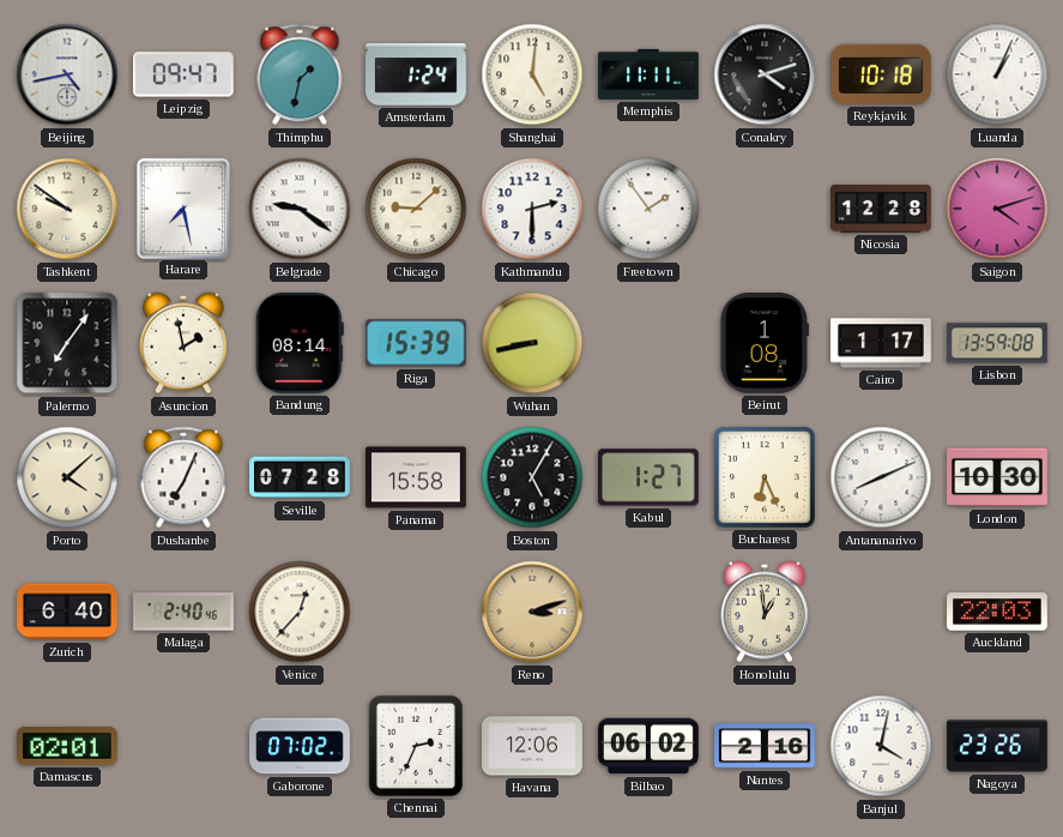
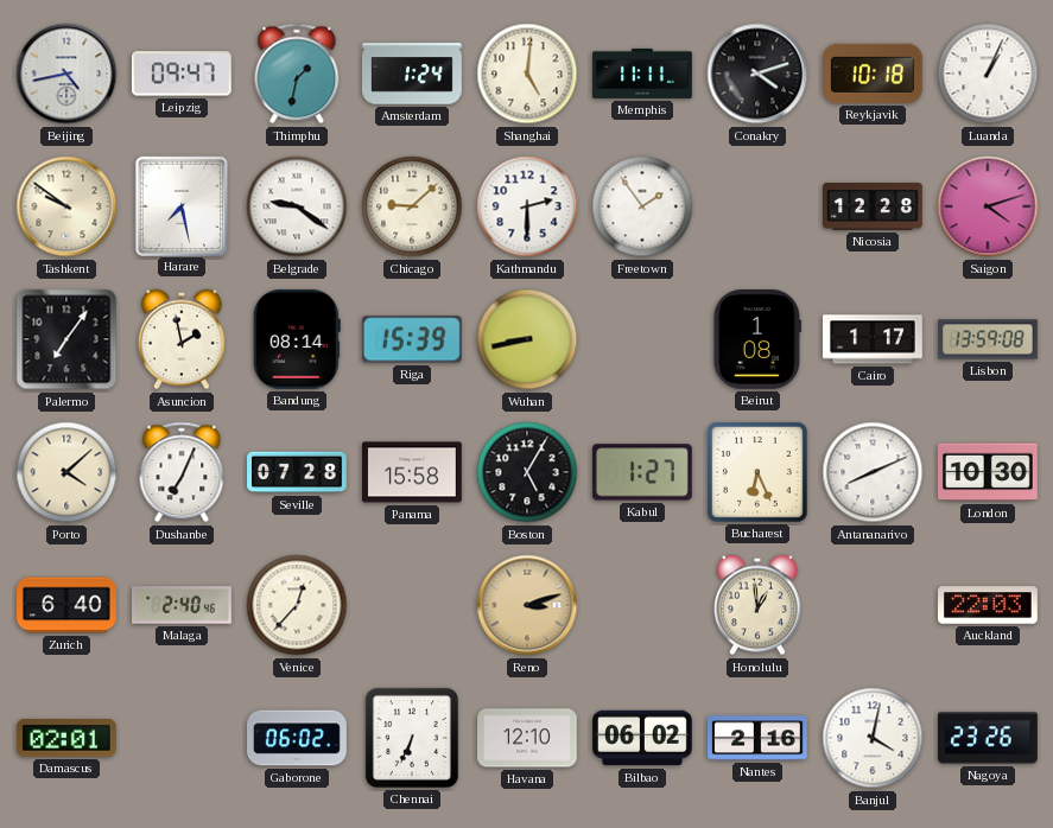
Gaborone: 07:02 -> 06:02 (297, 738)
Chennai: 2:34 -> 6:34 (412, 738)
Havana: 12:06 -> 12:10 (528, 738)
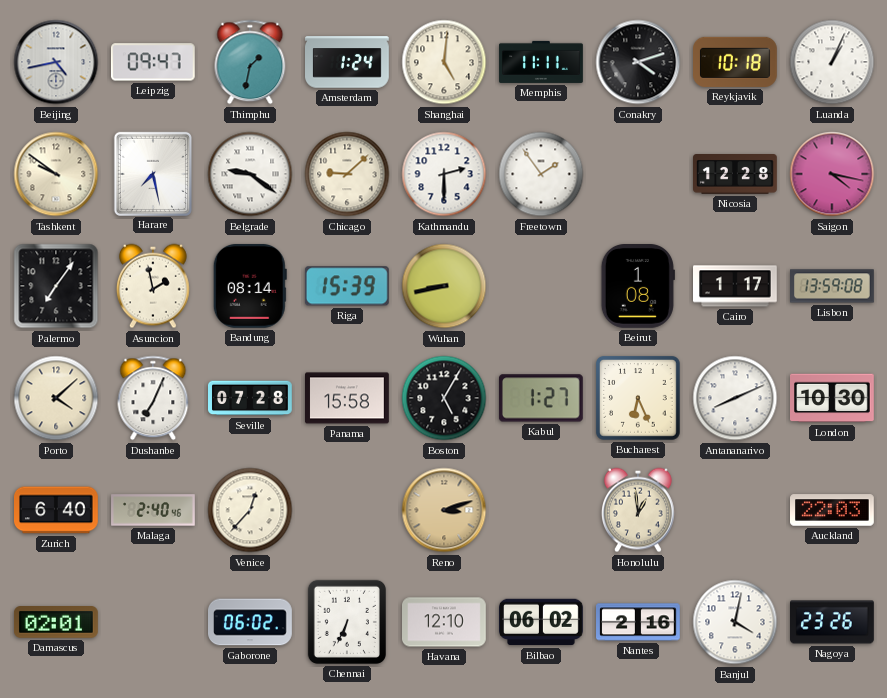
Saigon: 4:12 -> 4:17 (832, 174)
